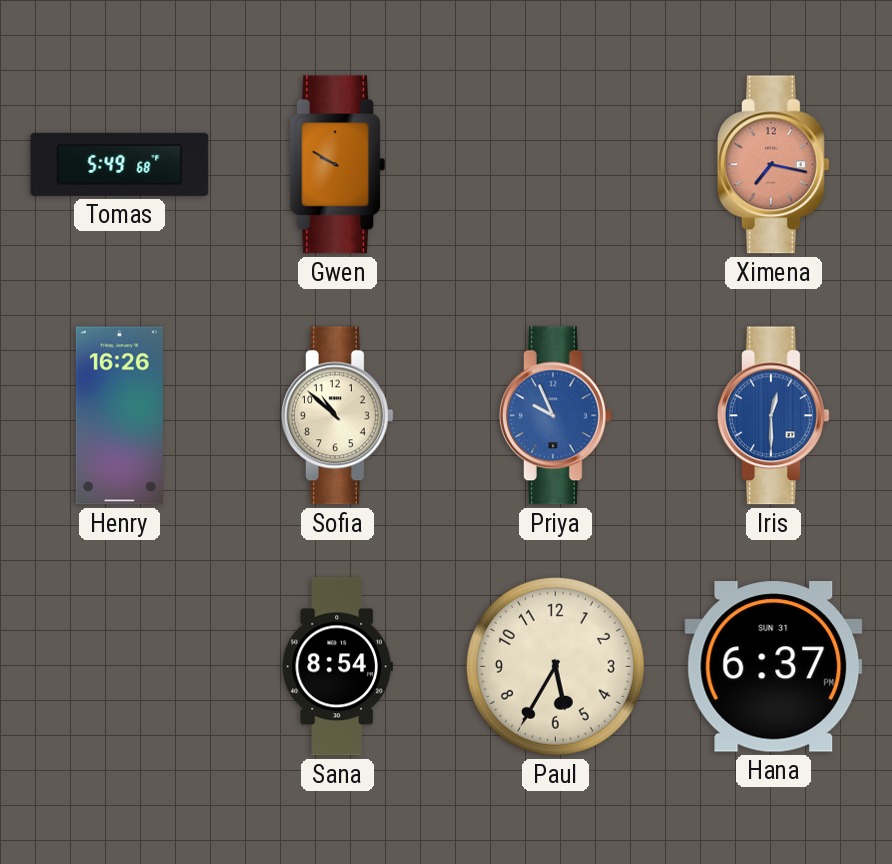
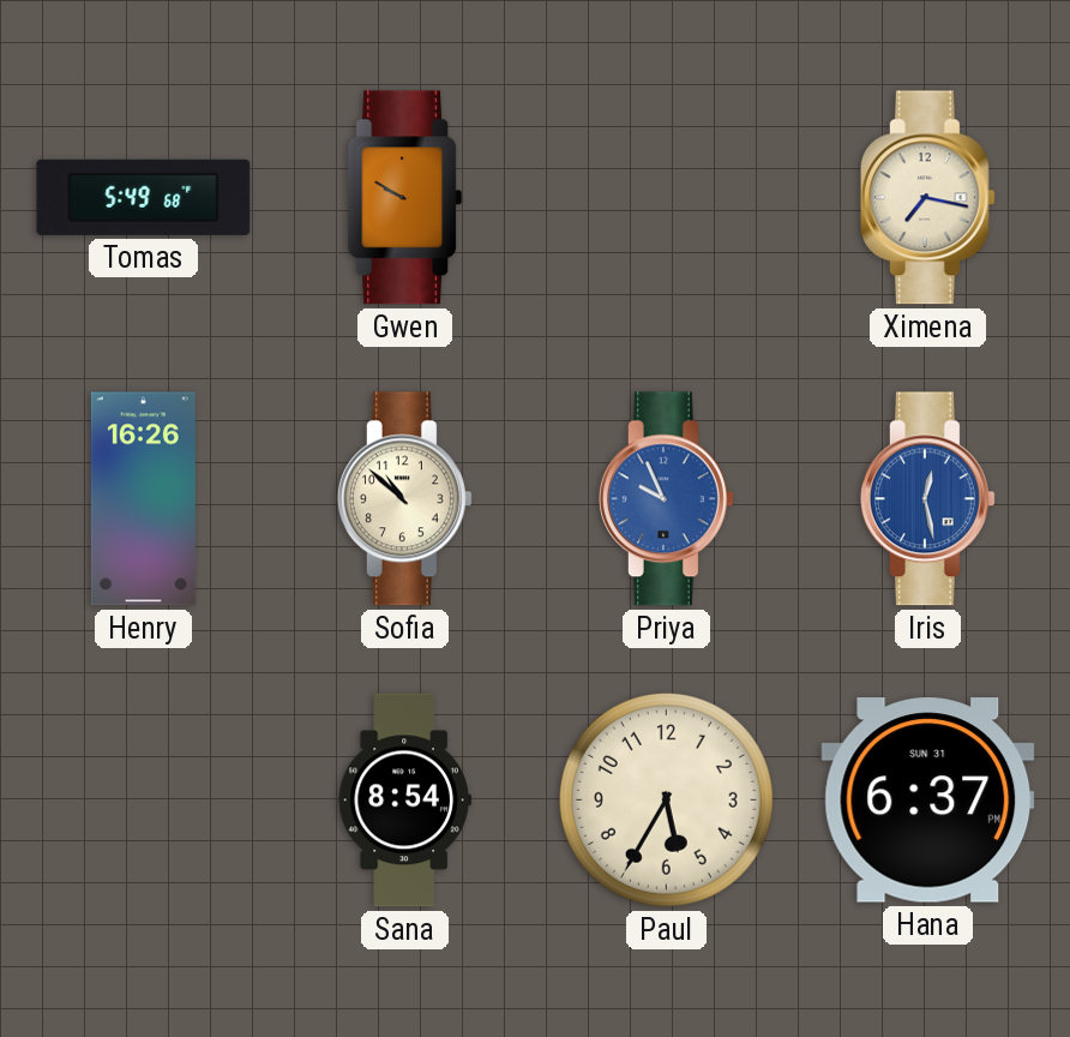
Ximena dial: salmon -> cream (927, 198)
Iris: 12:30 -> 12:28 (927, 499)
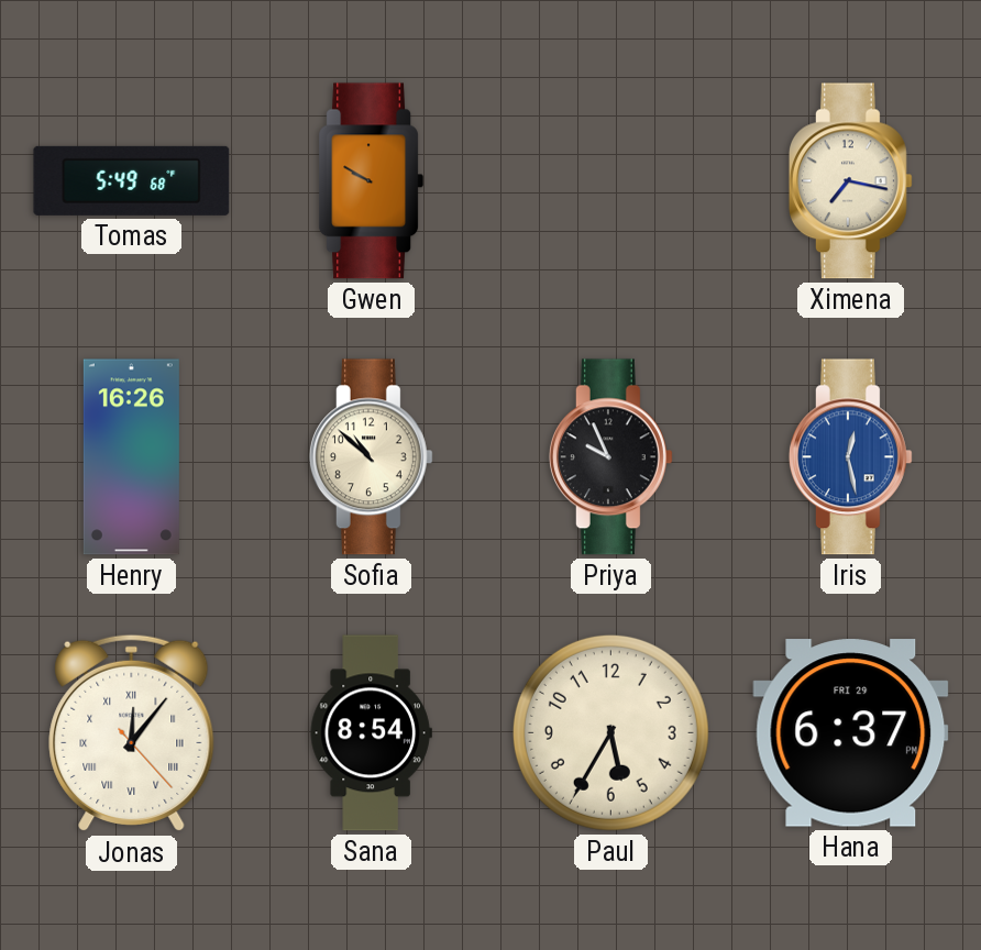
Priya dial: blue -> black (610, 457)
Jonas: none -> 12:06 (132, 733)
Hana date: SUN 31 -> FRI 29 (851, 733)
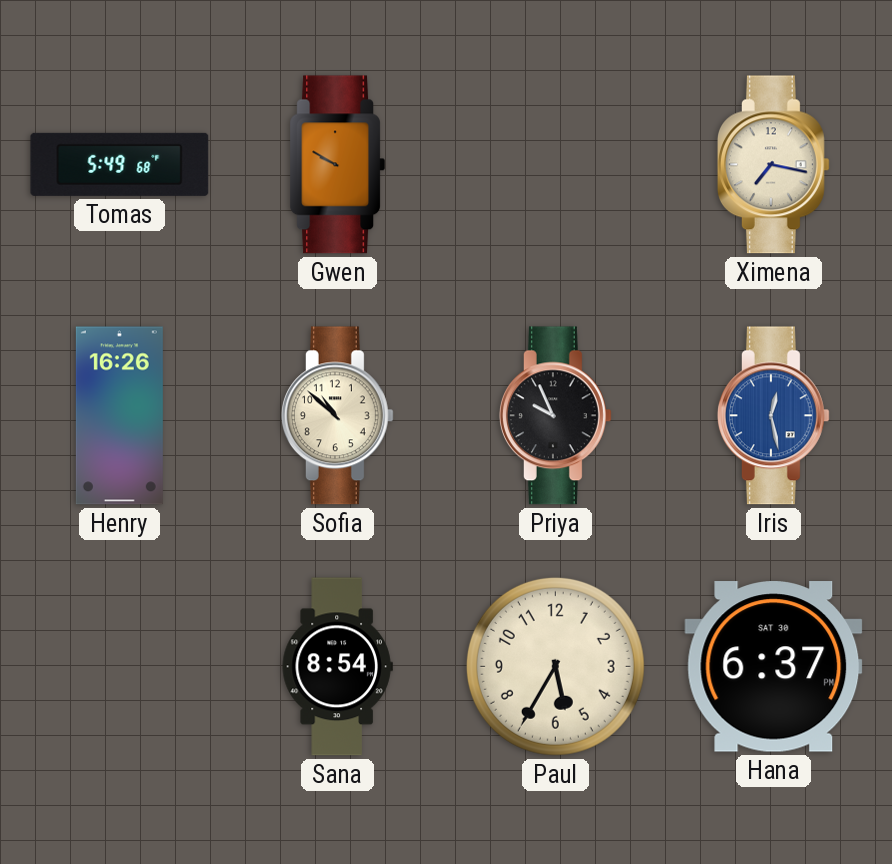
Jonas: 12:06 -> none (132, 733)
Hana date: FRI 29 -> SAT 30 (774, 667)
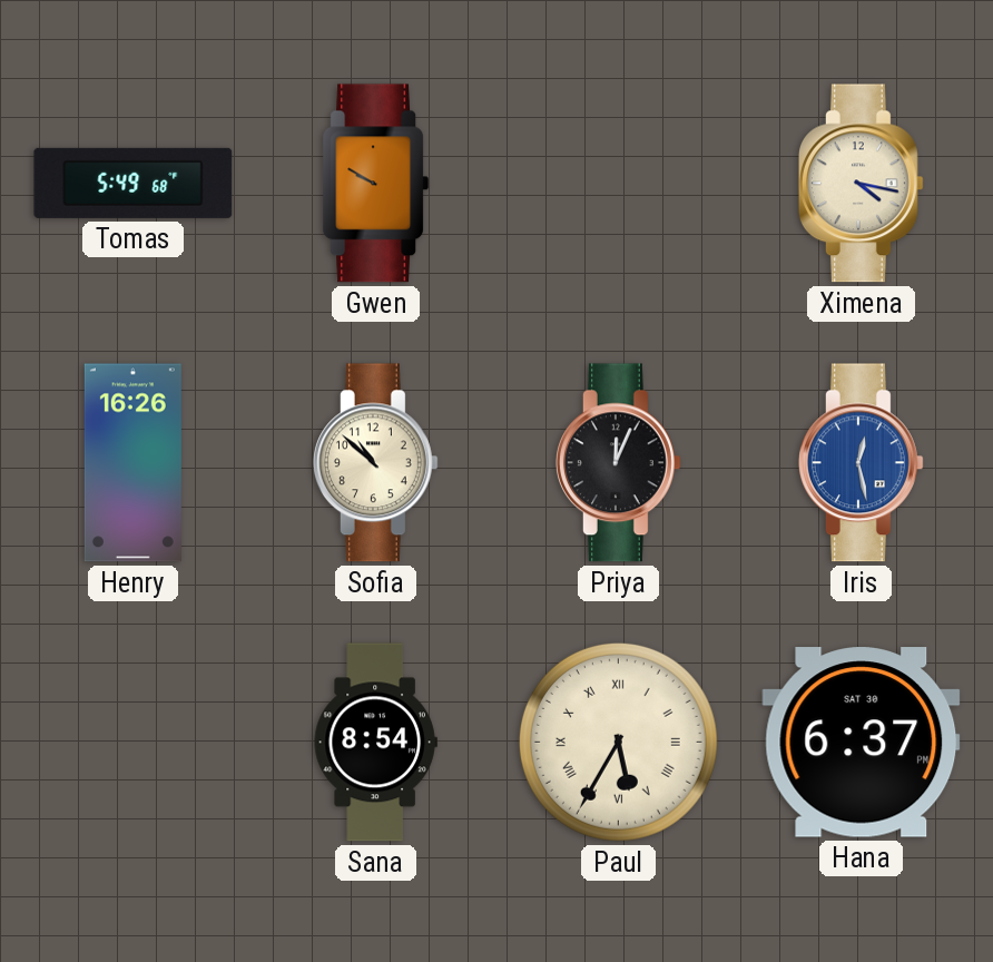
Ximena: 7:17 -> 4:17 (861, 184)
Priya: 9:56 -> 12:04 (618, 463)
Paul numerals: Arabic -> Roman (618, 742)
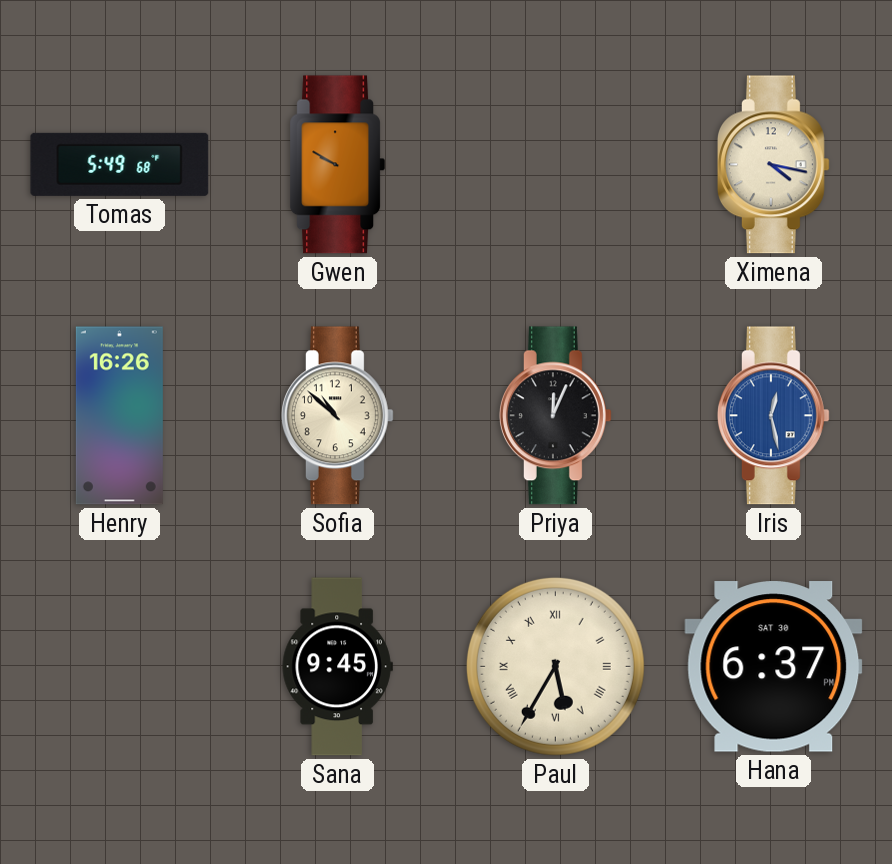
Sana: 8:54 -> 9:45 (337, 667)
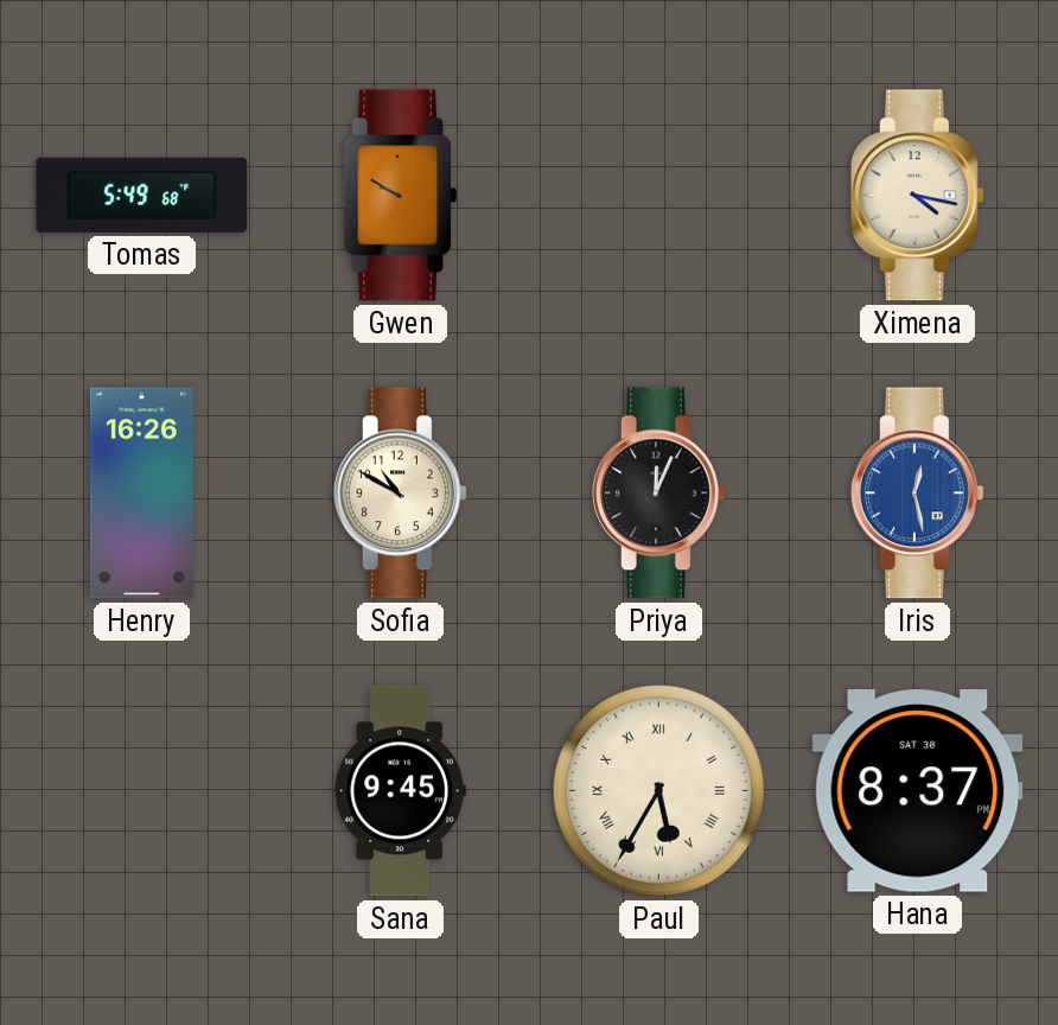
Sofia: 10:52 -> 10:50 (400, 494)
Hana: 6:37 -> 8:37 (918, 791)
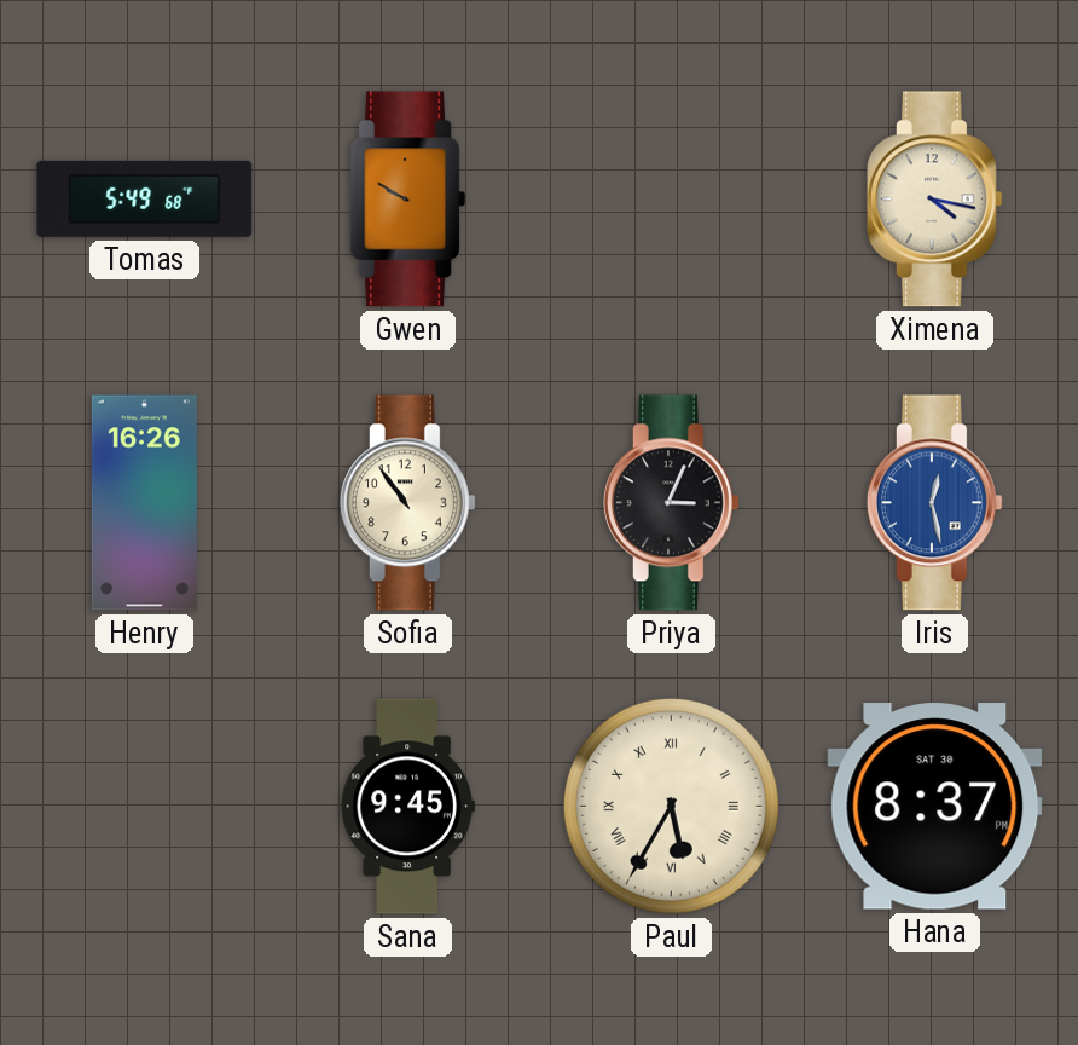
Sofia: 10:50 -> 10:54 (407, 503)
Priya: 12:04 -> 3:04 (671, 503)
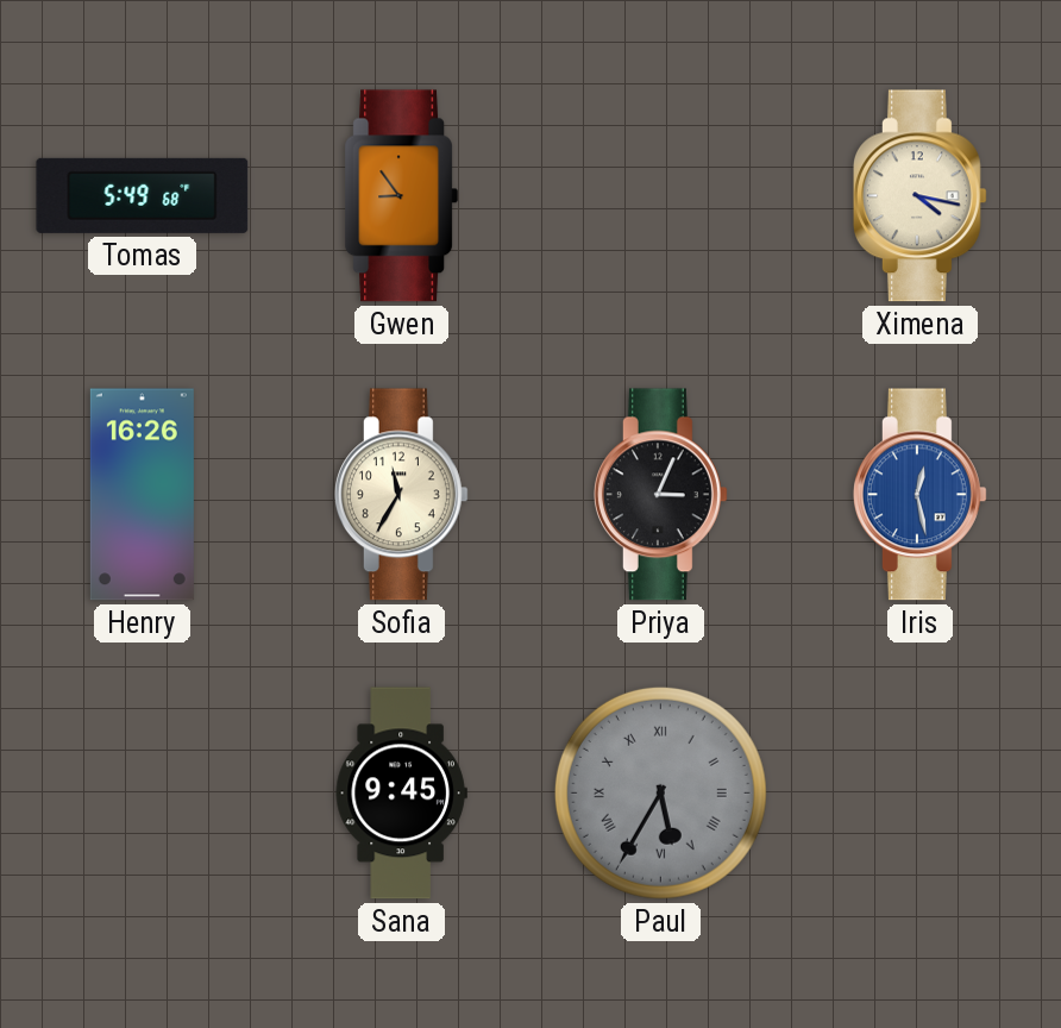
Gwen: 9:50 -> 8:54 (401, 196)
Sofia: 10:54 -> 11:35 (401, 495)
Paul dial: cream -> grey (660, 792)
Hana: 8:37 -> none (935, 807)
